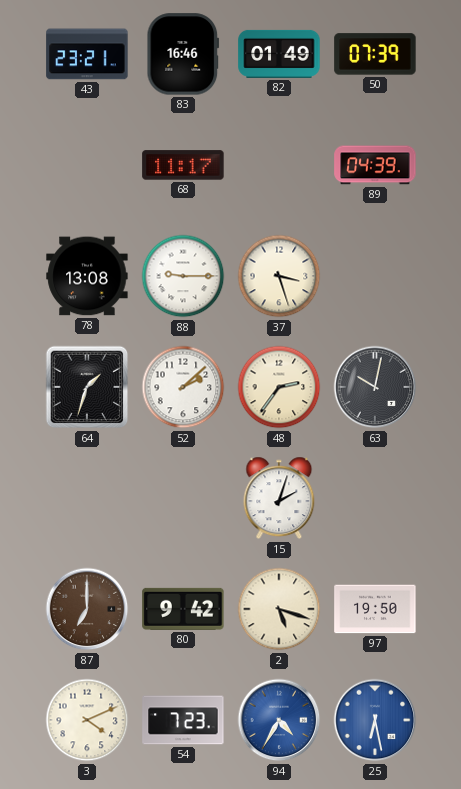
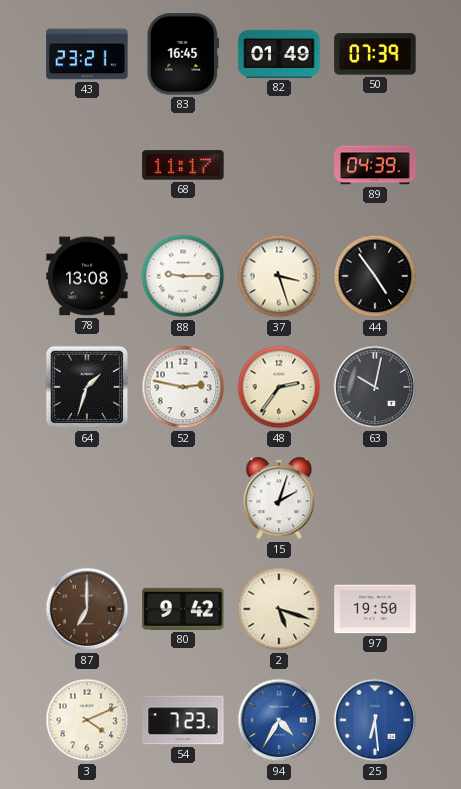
83: 16:46 -> 16:45 (183, 54)
44: none -> 4:54 (375, 276)
52: 2:08 -> 2:47 (183, 387)
25: 6:28 -> 6:29 (375, 720)
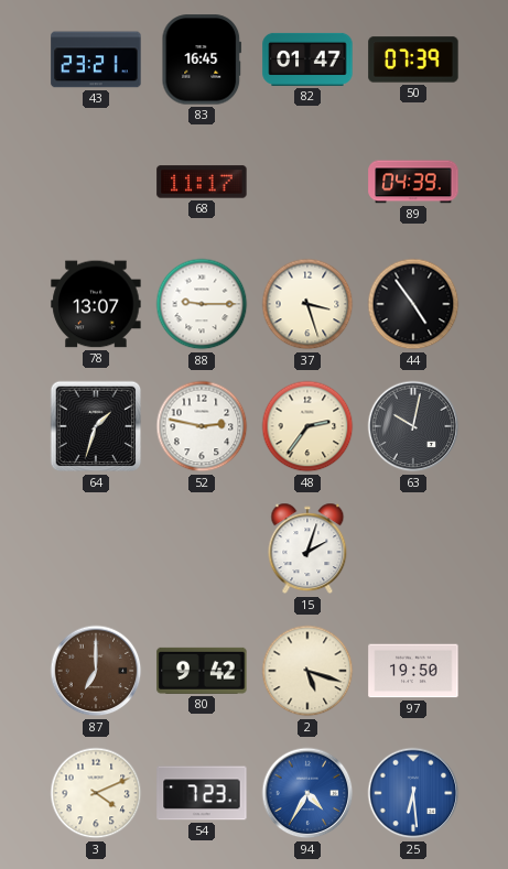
82: 01:49 -> 01:47 (307, 59)
78: 13:08 -> 13:07 (96, 304)
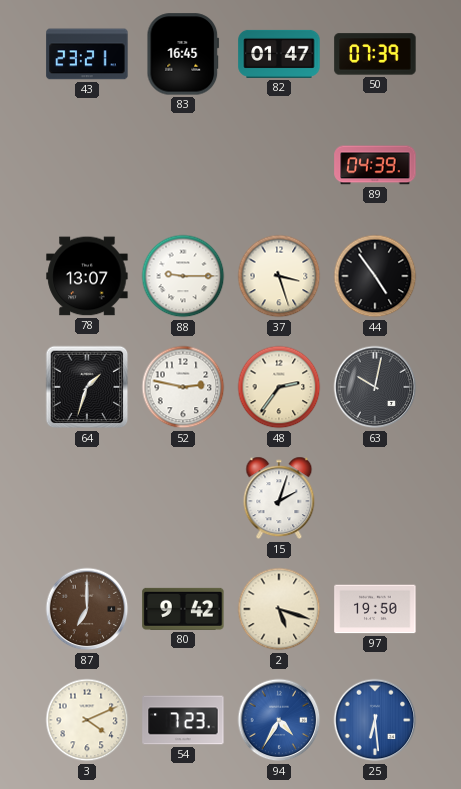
68: 11:17 -> none (202, 182)
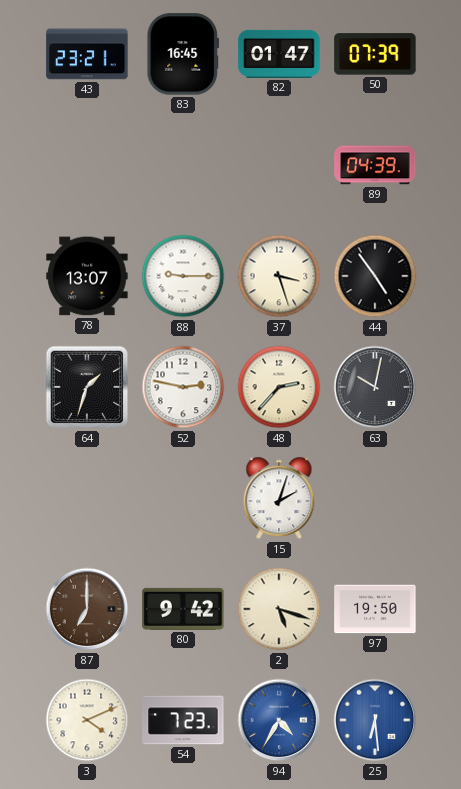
48: 2:36 -> 2:37 (279, 387)
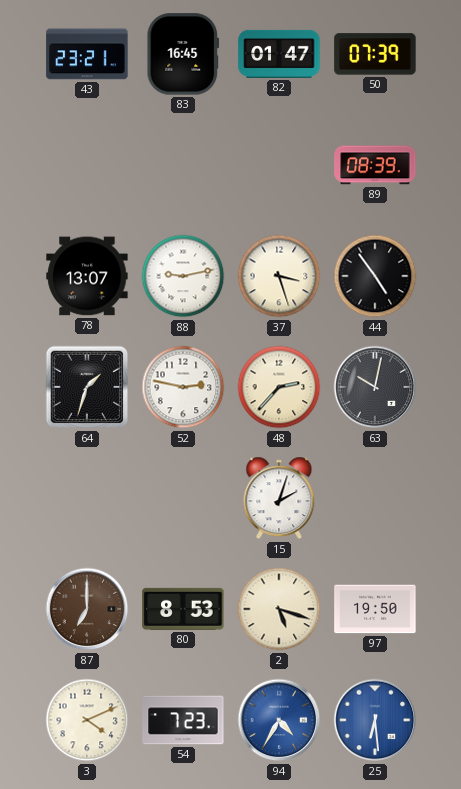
89: 04:39 -> 08:39 (375, 165)
88: 9:15 -> 9:13 (183, 276)
80: 9:42 -> 8:53 (183, 609)
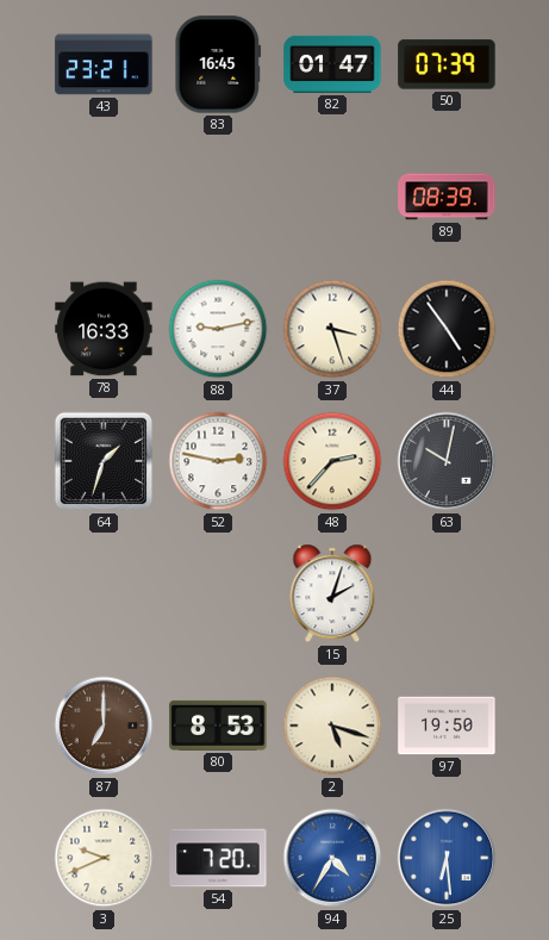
78: 13:07 -> 16:33 (104, 329)
3: 4:11 -> 9:41 (104, 858)
54: 7:23 -> 7:20 (218, 858)
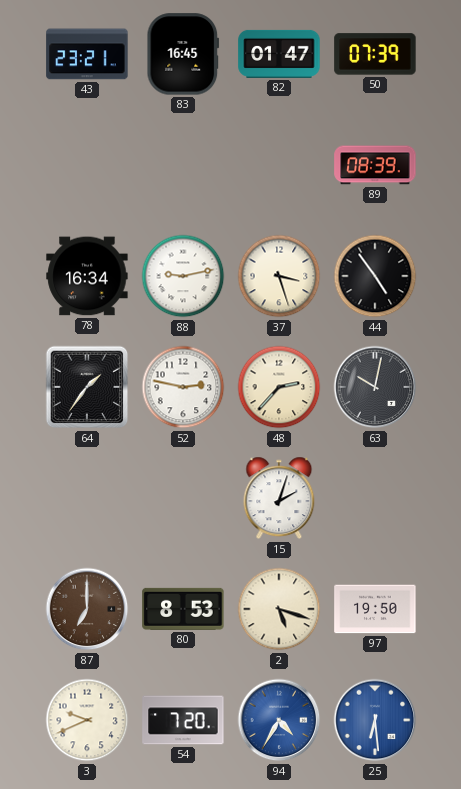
78: 16:33 -> 16:34 (87, 276)
64: 1:33 -> 1:36 (87, 387)
